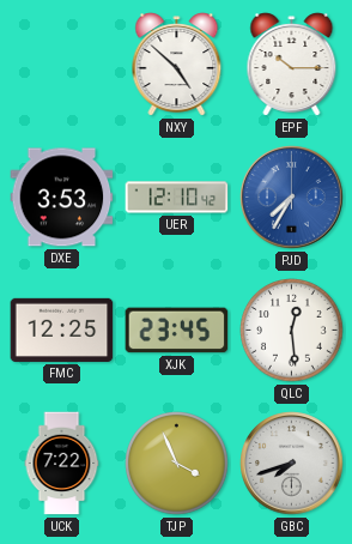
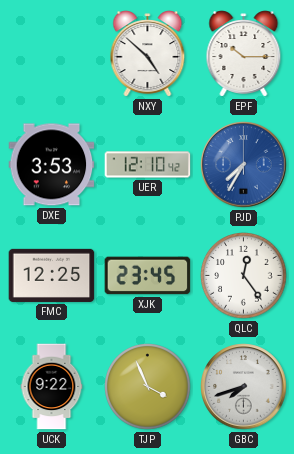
QLC: 12:29 -> 12:24 (244, 276)
UCK: 7:22 -> 9:22 (52, 387)
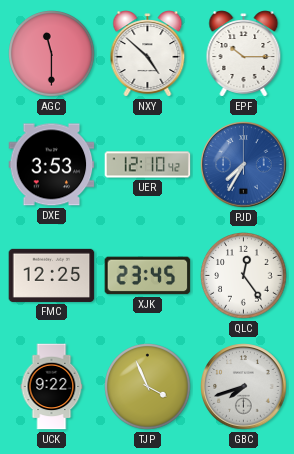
AGC: none -> 11:30 (52, 54)
